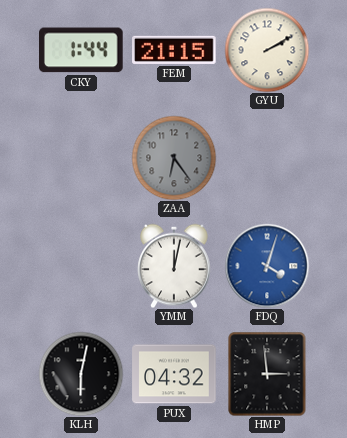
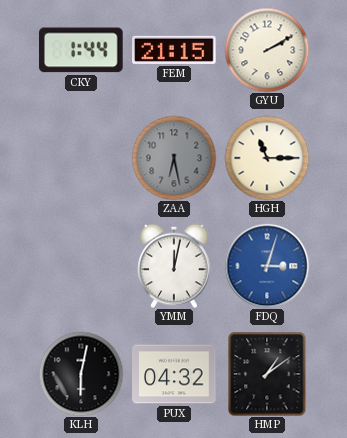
ZAA: 6:24 -> 6:28 (174, 158)
HGH: none -> 11:15 (267, 158)
FDQ: 4:03 -> 3:03 (267, 266)
HMP: 2:59 -> 1:09 (267, 374)
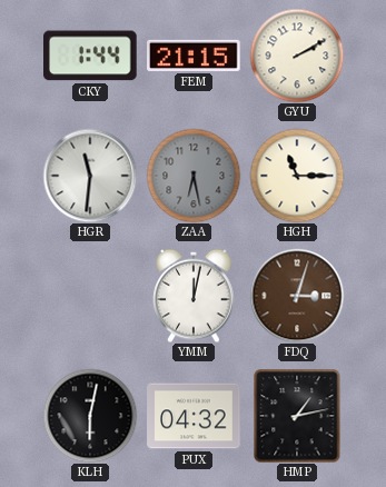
HGR: none -> 11:31 (90, 176)
FDQ dial: blue -> brown (297, 296)
HMP: 1:09 -> 1:13 (297, 416)
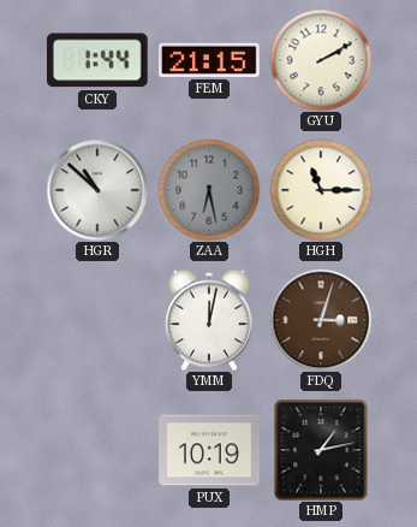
HGR: 11:31 -> 10:52 (97, 190)
KLH: 6:02 -> none (90, 416)
PUX: 04:32 -> 10:19 (209, 450)
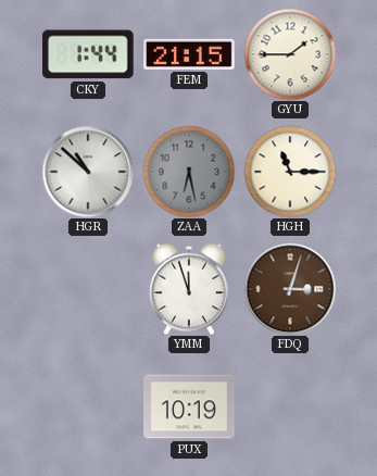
GYU: 2:10 -> 1:45 (290, 54)
YMM: 12:02 -> 11:57 (189, 289)
HMP: 1:13 -> none (321, 450)
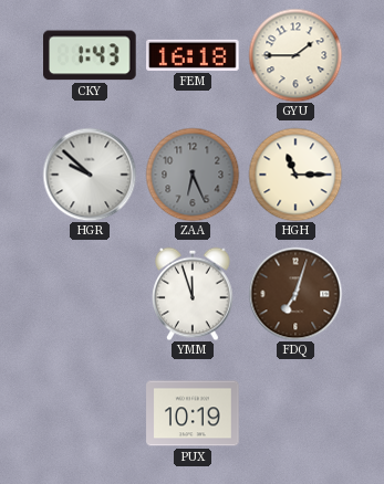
CKY: 1:44 -> 1:43 (91, 55)
FEM: 21:15 -> 16:18 (193, 55)
HGR: 10:52 -> 9:52 (90, 175)
ZAA: 6:28 -> 6:26 (193, 175)
FDQ: 3:03 -> 7:03 (295, 294)
